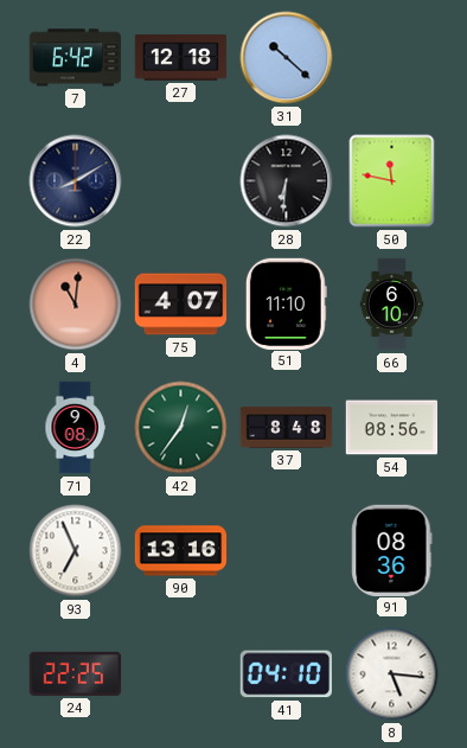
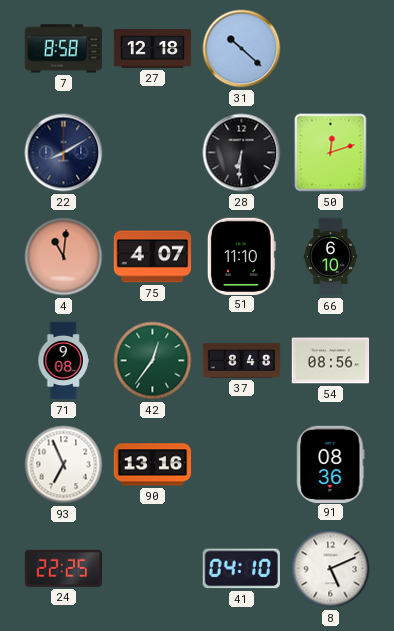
7: 6:42 -> 8:58 (64, 49)
50: 11:47 -> 12:12 (331, 153)
8: 5:16 -> 5:11 (331, 569)
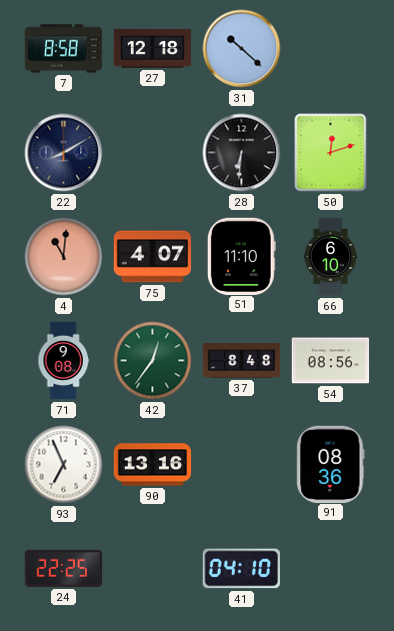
8: 5:11 -> none (331, 569)
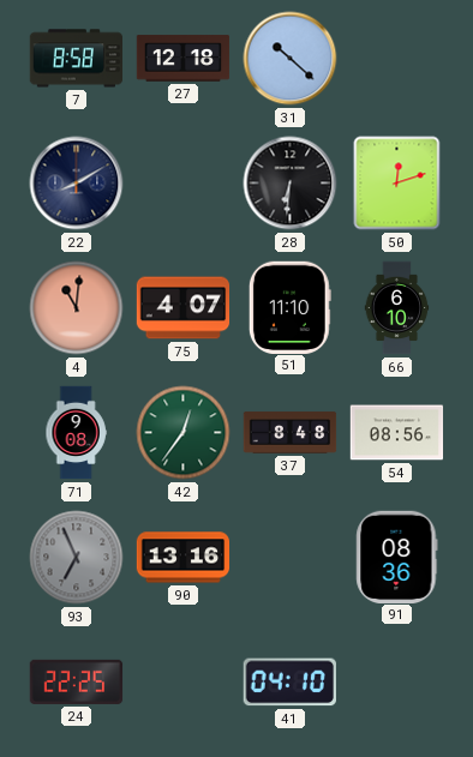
93 dial: white -> grey (77, 558)
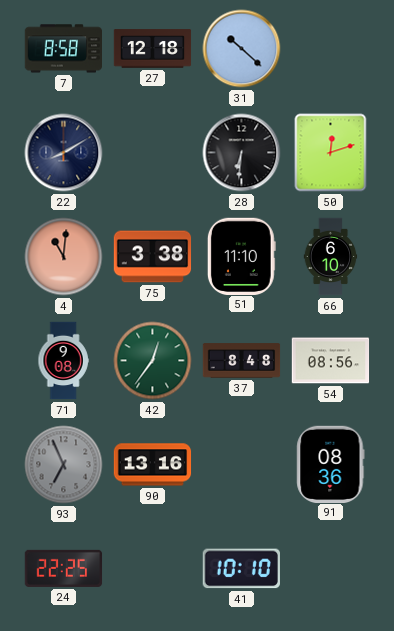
75: 4:07 -> 3:38 (153, 257)
41: 04:10 -> 10:10 (241, 569)
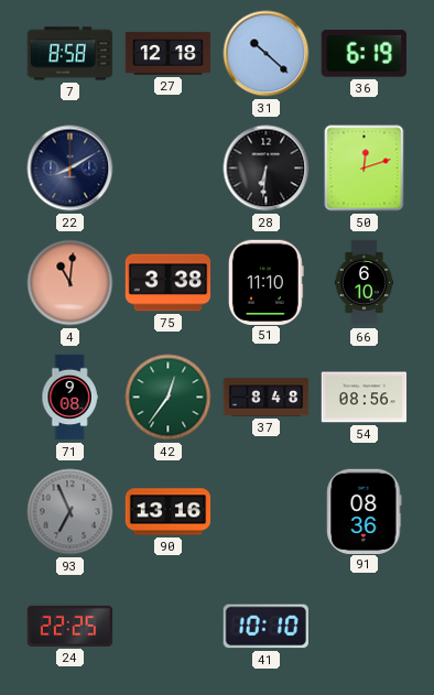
36: none -> 6:19 (364, 54)
